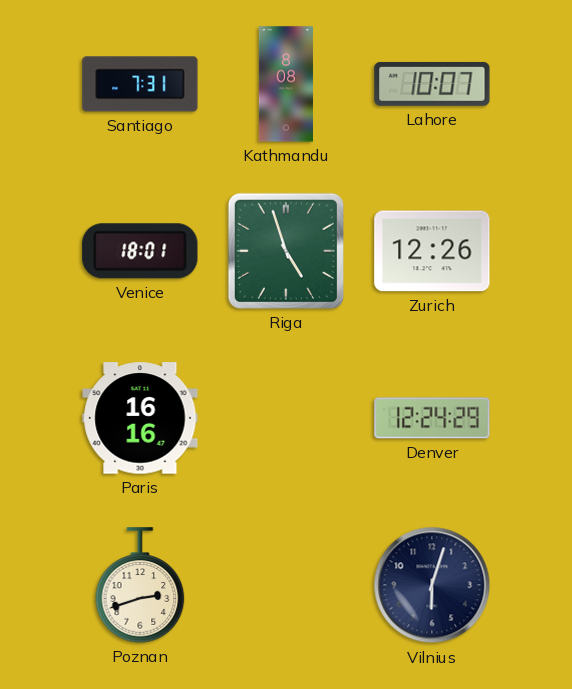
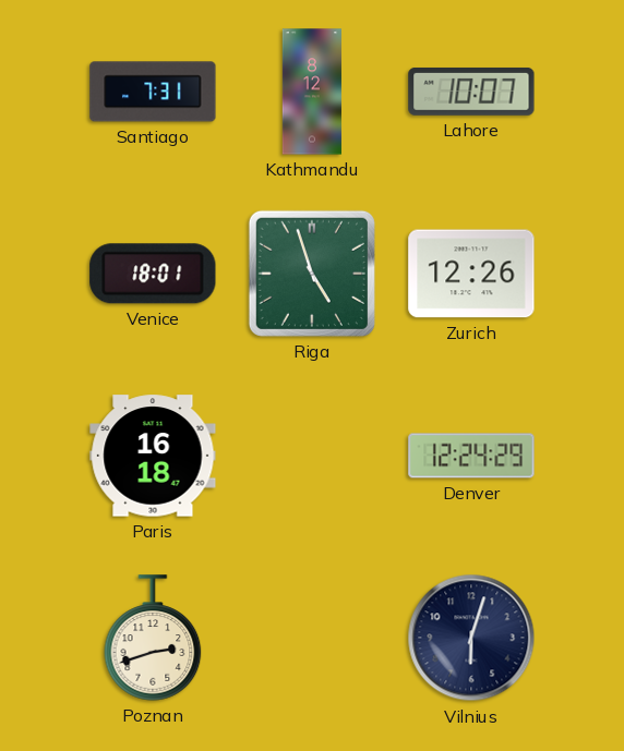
Kathmandu: 8:08 -> 8:12 (312, 92)
Paris: 16:16 -> 16:18 (153, 456)
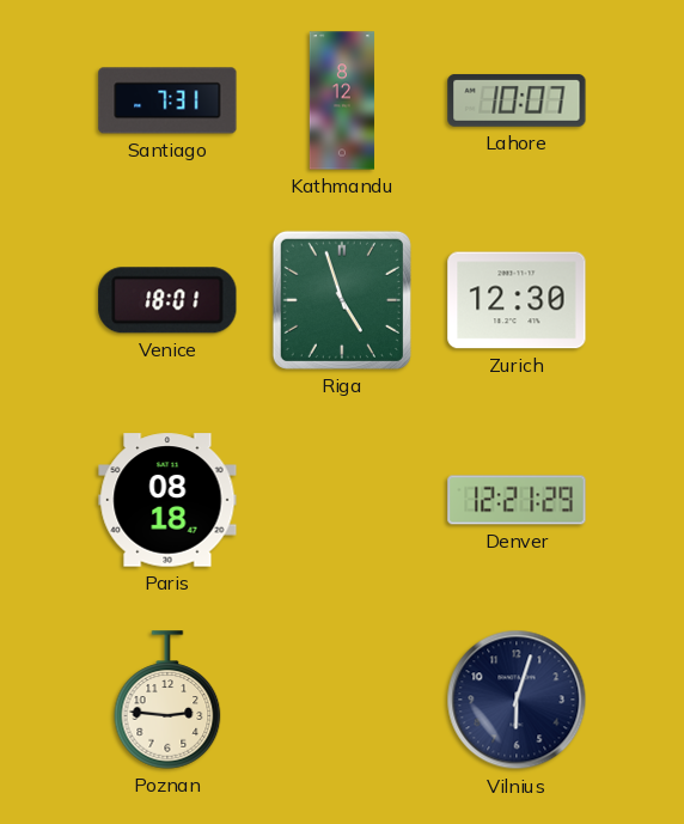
Zurich: 12:26 -> 12:30 (517, 300)
Paris: 16:18 -> 08:18 (167, 500)
Denver: 12:24 -> 12:21 (517, 500)
Poznan: 2:42 -> 2:46 (167, 700)
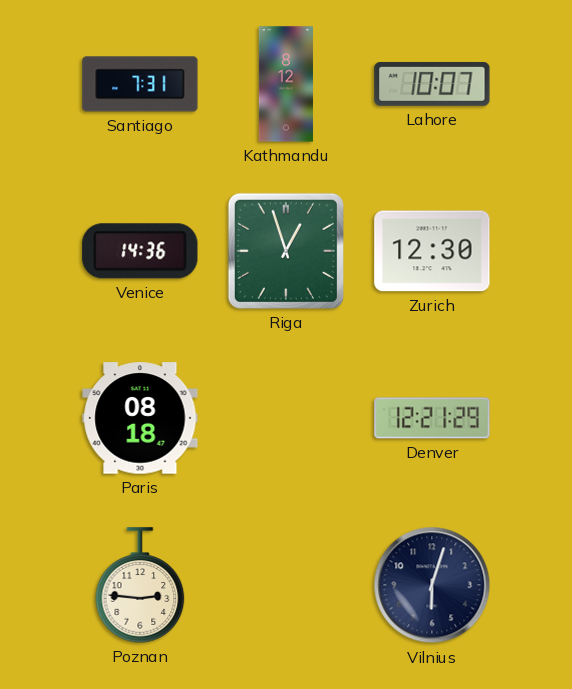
Venice: 18:01 -> 14:36 (140, 251)
Riga: 4:57 -> 12:57 (286, 251)
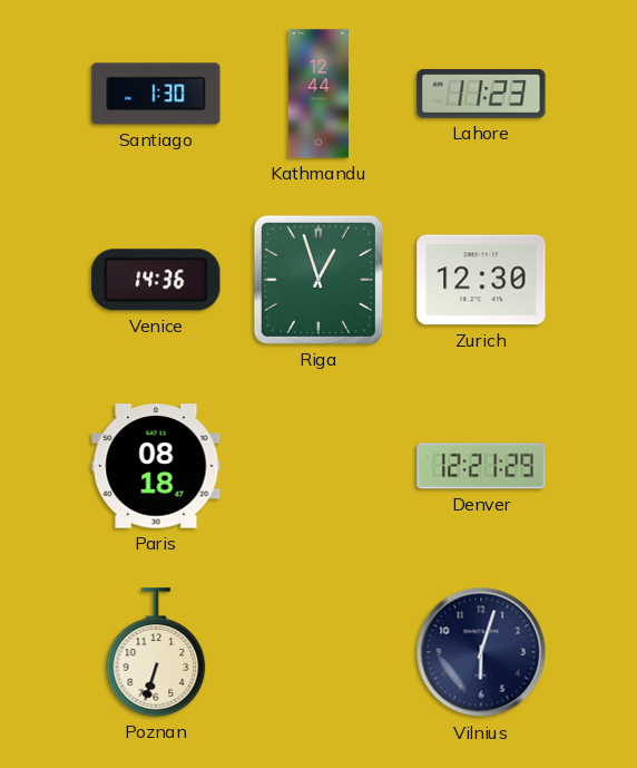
Santiago: 7:31 -> 1:30 (156, 94)
Kathmandu: 8:12 -> 12:44 (318, 94)
Lahore: 10:07 -> 11:23 (481, 94)
Poznan: 2:46 -> 6:33 (156, 652)
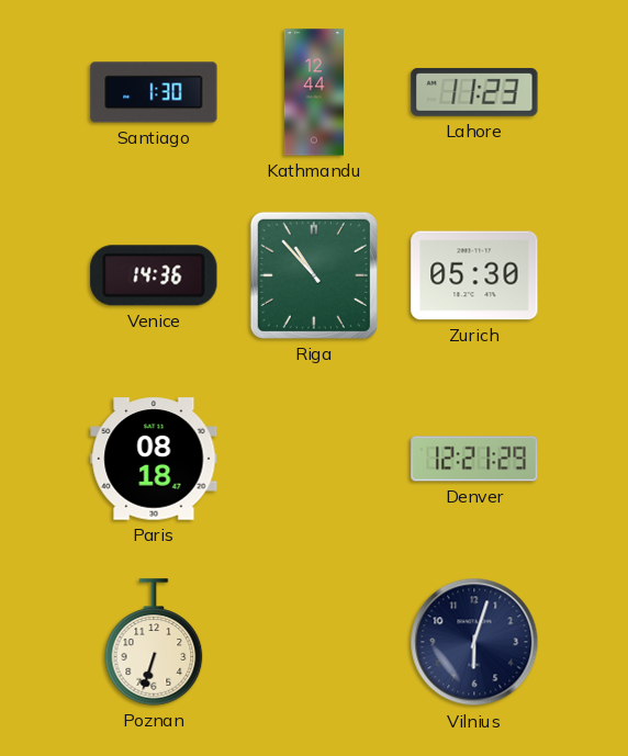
Riga: 12:57 -> 10:53 (314, 275)
Zurich: 12:30 -> 05:30 (474, 275)
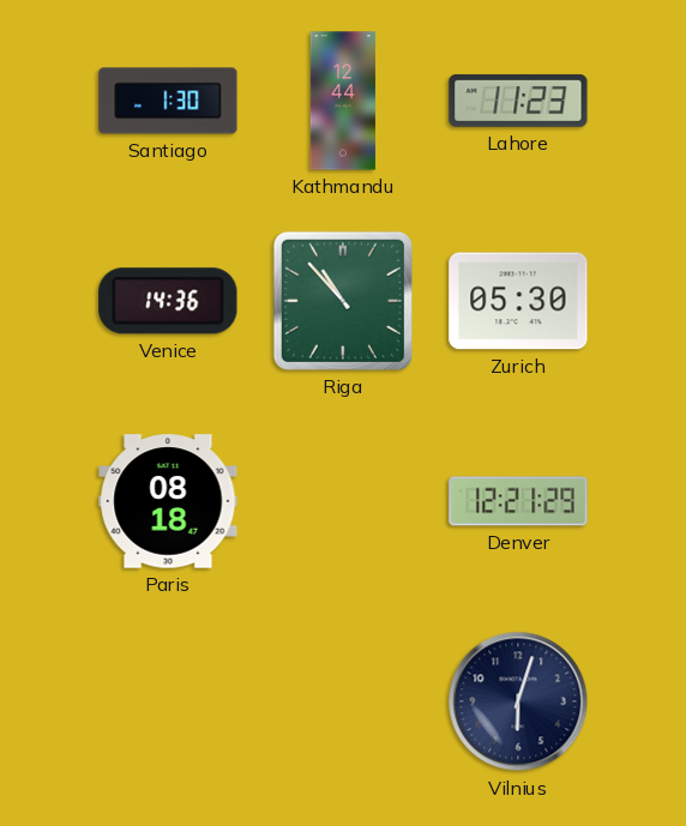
Poznan: 6:33 -> none (154, 642)
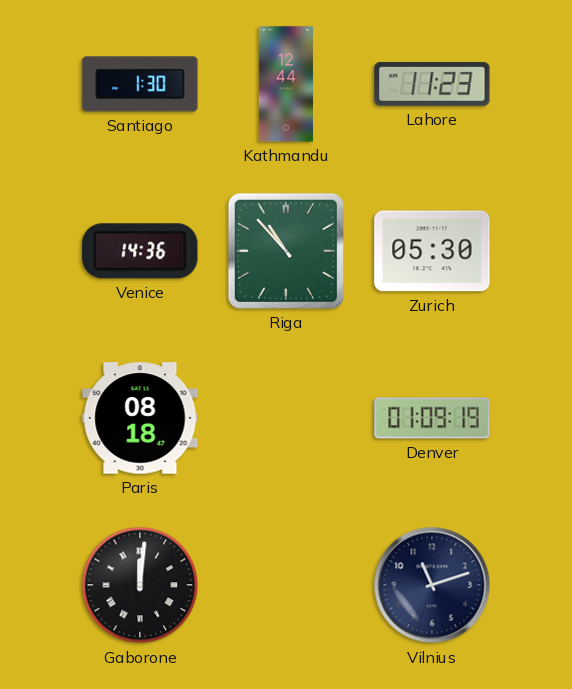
Denver: 12:21 -> 01:09 (432, 418)
Gaborone: none -> 12:01 (140, 585)
Vilnius: 6:03 -> 11:12 (432, 585)
